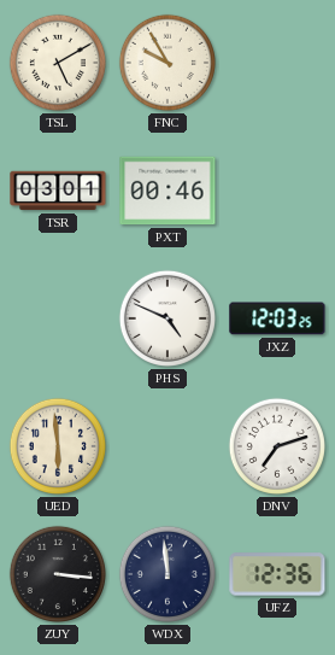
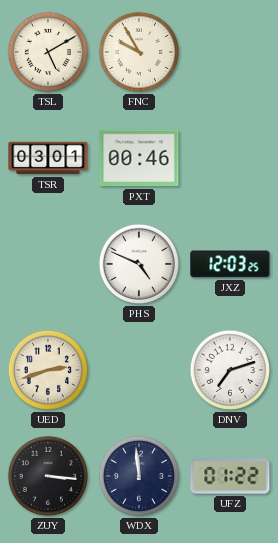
UED: 5:59 -> 2:42 (48, 370)
UFZ: 12:36 -> 01:22 (230, 476)
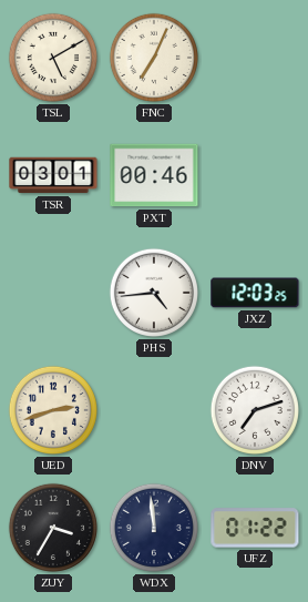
FNC: 9:55 -> 7:04 (154, 58)
PHS: 4:49 -> 4:44 (154, 293)
ZUY: 3:16 -> 3:35 (53, 528)
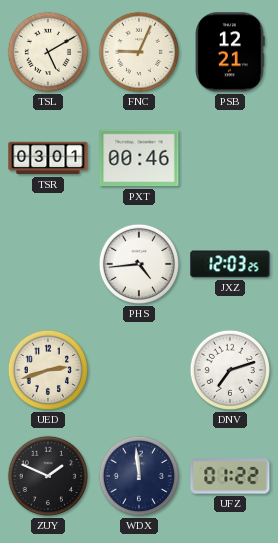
FNC: 7:04 -> 9:04 (139, 52)
PSB: none -> 12:21 (230, 52)
ZUY: 3:35 -> 1:49 (48, 476)
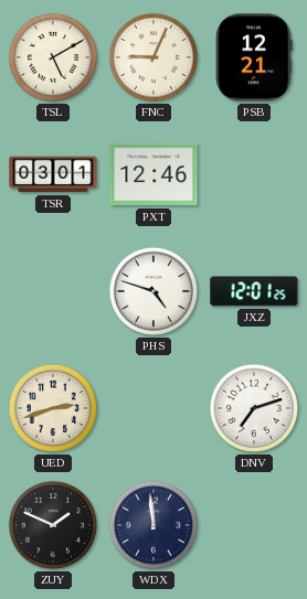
PXT: 00:46 -> 12:46 (153, 174)
PHS: 4:44 -> 4:48 (153, 291)
JXZ: 12:03 -> 12:01 (254, 291)
UFZ: 01:22 -> none (230, 476)
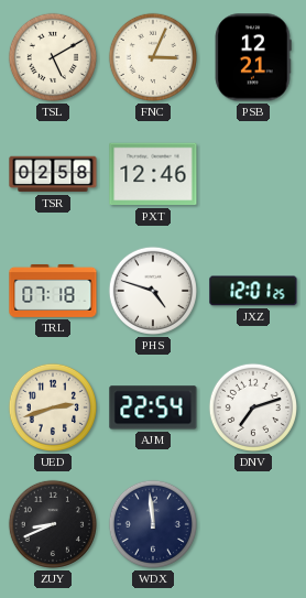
FNC: 9:04 -> 3:04 (153, 57)
TSR: 03:01 -> 02:58 (53, 174)
TRL: none -> 07:18 (53, 291)
AJM: none -> 22:54 (153, 407)
ZUY: 1:49 -> 8:41 (53, 524)
